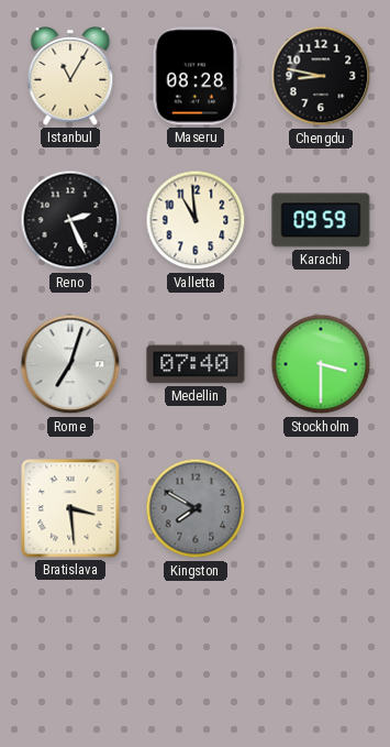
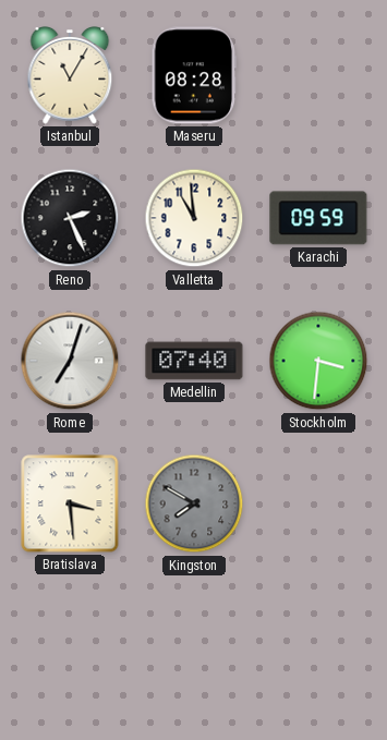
Chengdu: 8:47 -> none (321, 76)
Stockholm: 3:30 -> 3:31 (318, 361)
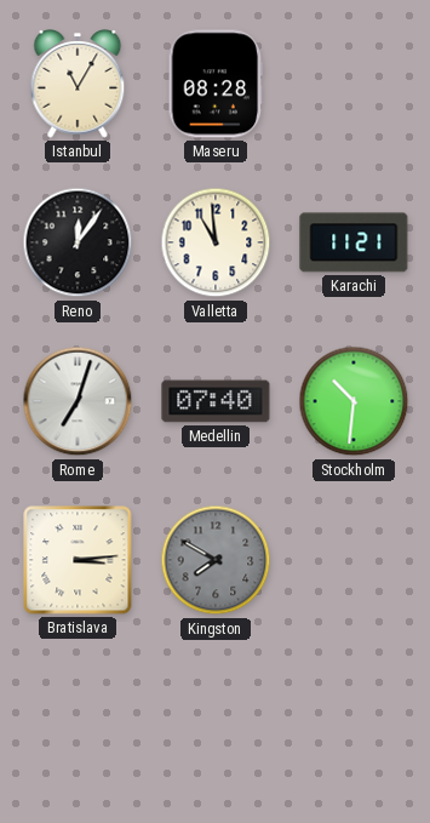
Reno: 2:26 -> 12:06 (78, 242)
Karachi: 09:59 -> 11:21 (354, 242)
Stockholm: 3:31 -> 10:31 (354, 401)
Bratislava: 3:29 -> 3:14 (78, 560)
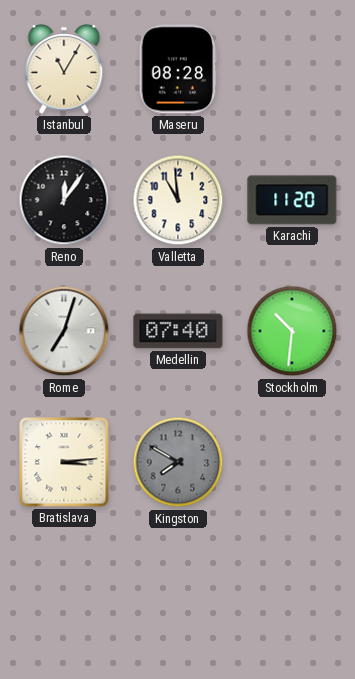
Karachi: 11:21 -> 11:20 (292, 200)
